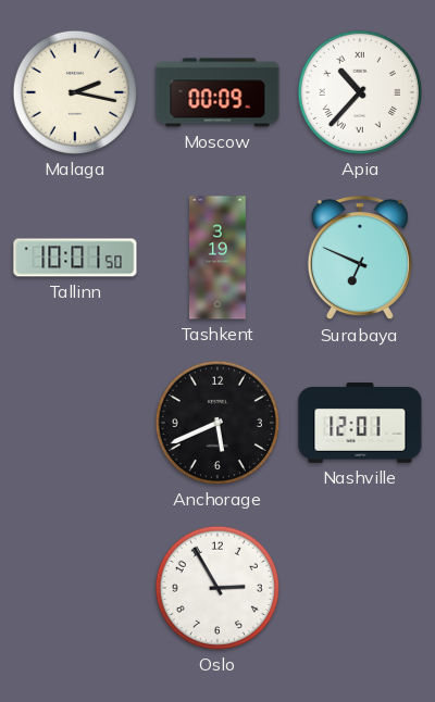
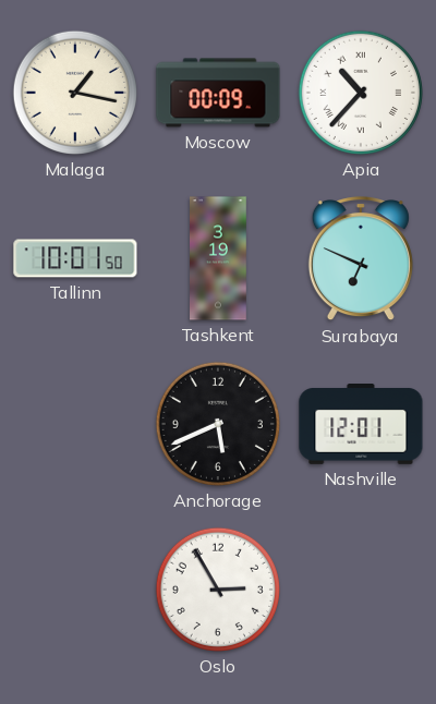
Malaga: 2:17 -> 1:17 (75, 93)
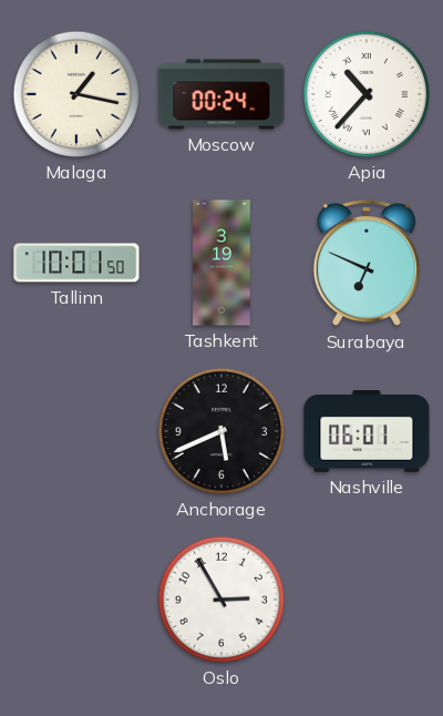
Moscow: 00:09 -> 00:24 (221, 94)
Nashville: 12:01 -> 06:01 (367, 432)
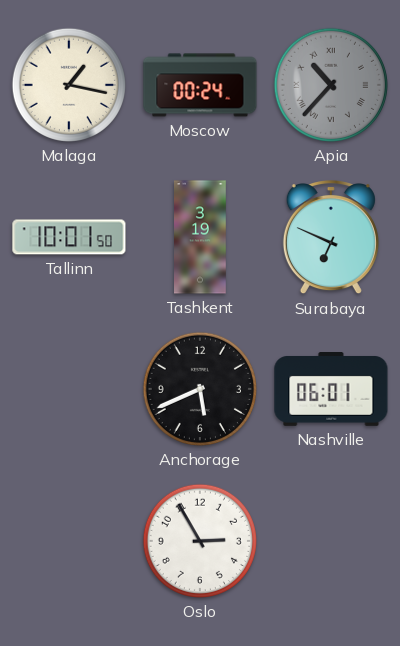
Apia dial: white -> grey (331, 85)
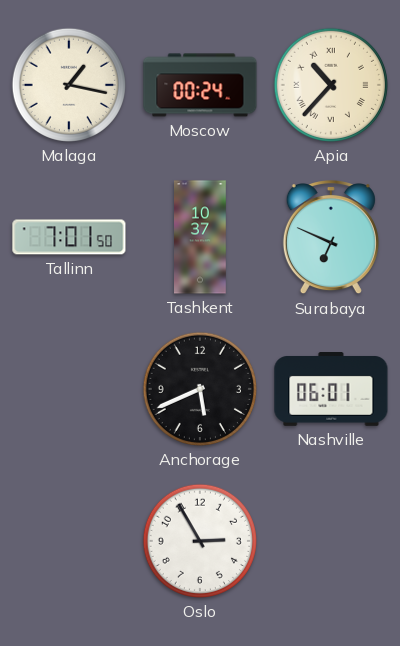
Apia dial: grey -> cream (331, 85)
Tallinn: 10:01 -> 7:01 (69, 237)
Tashkent: 3:19 -> 10:37 (201, 237)
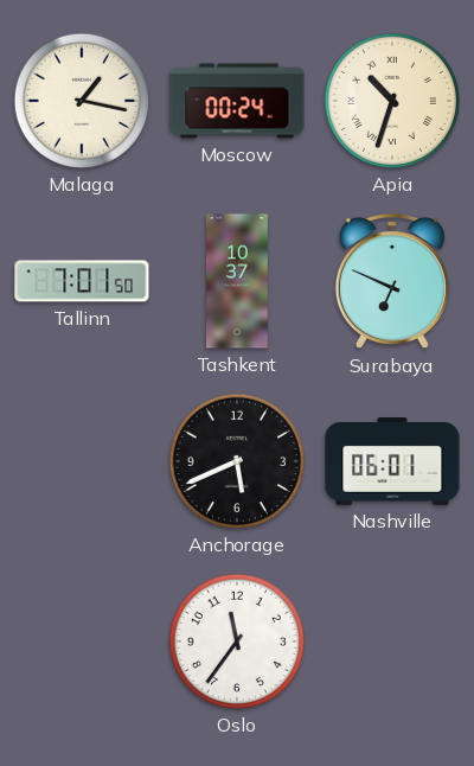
Apia: 10:37 -> 10:33 (392, 101)
Oslo: 2:55 -> 11:36 (237, 641)
